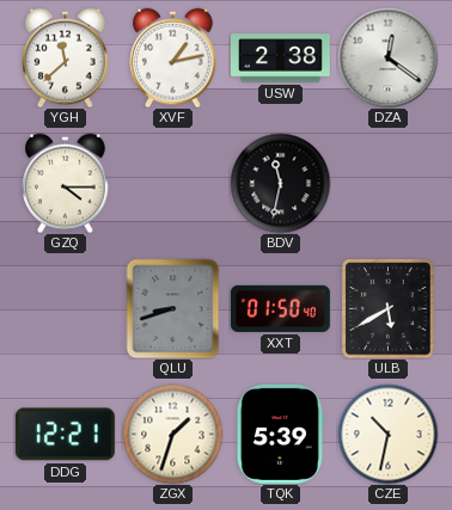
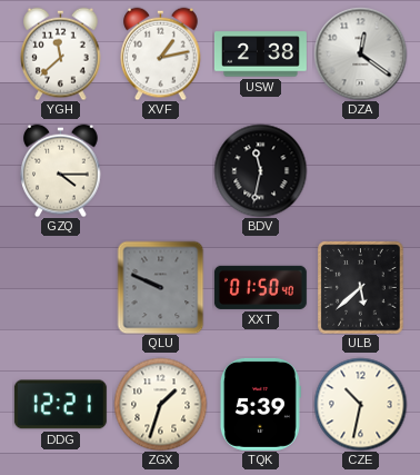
QLU: 8:42 -> 9:49 (161, 287)
ULB: 5:40 -> 5:38 (361, 287)
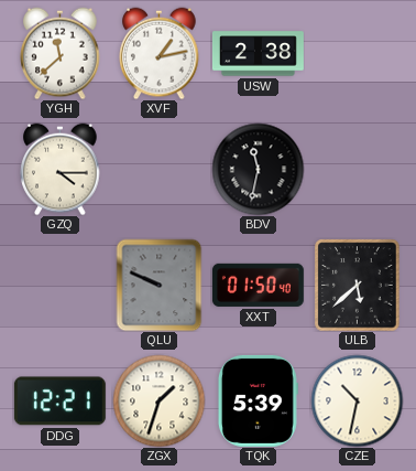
DZA: 12:21 -> none (360, 53)
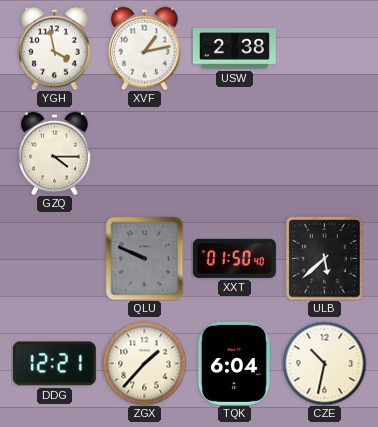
YGH: 11:38 -> 3:58 (55, 48)
BDV: 11:32 -> none (258, 169)
ZGX: 1:33 -> 1:37 (144, 363)
TQK: 5:39 -> 6:04 (234, 363)
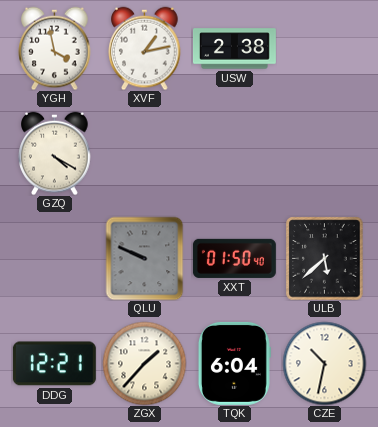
GZQ: 4:15 -> 4:20 (55, 153)
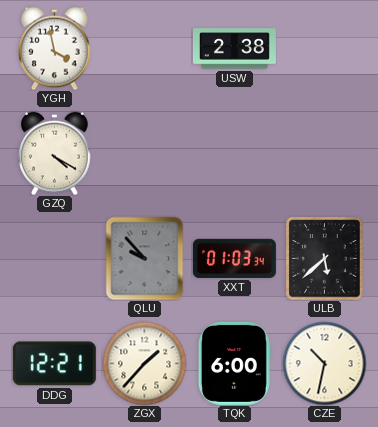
XVF: 1:13 -> none (145, 48)
QLU: 9:49 -> 9:53 (145, 258)
XXT: 01:50 -> 01:03 (234, 258)
TQK: 6:04 -> 6:00 (234, 363)
